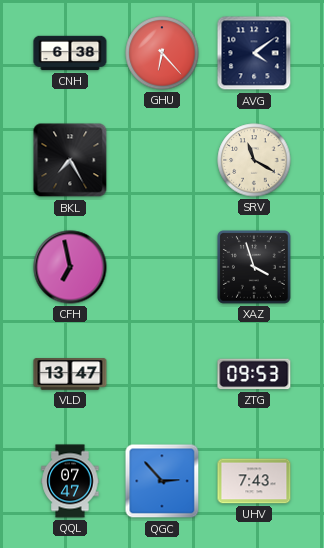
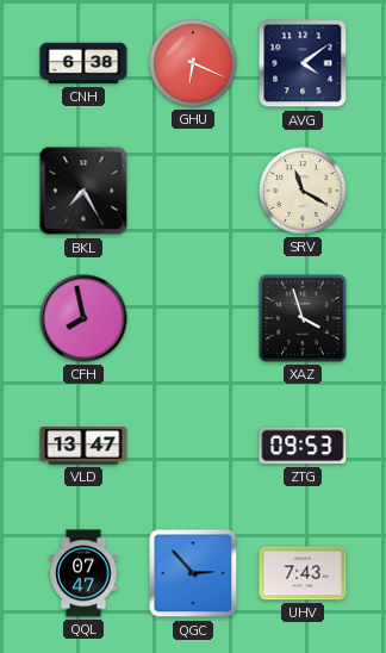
GHU: 6:23 -> 6:19 (193, 63)
CFH: 6:58 -> 7:58 (83, 318)
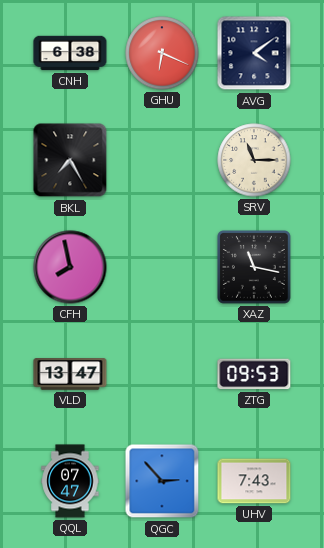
SRV: 11:20 -> 11:15 (254, 160)
XAZ: 3:57 -> 11:17 (254, 267)
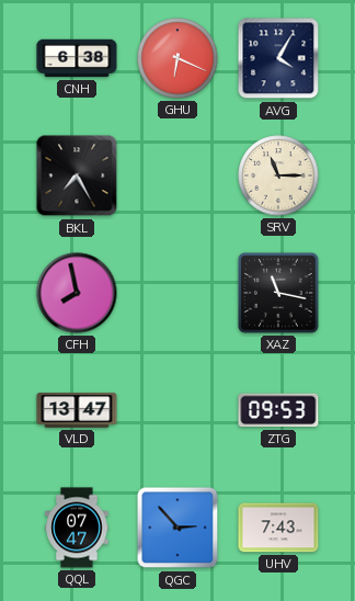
AVG: 4:09 -> 4:05 (278, 58)
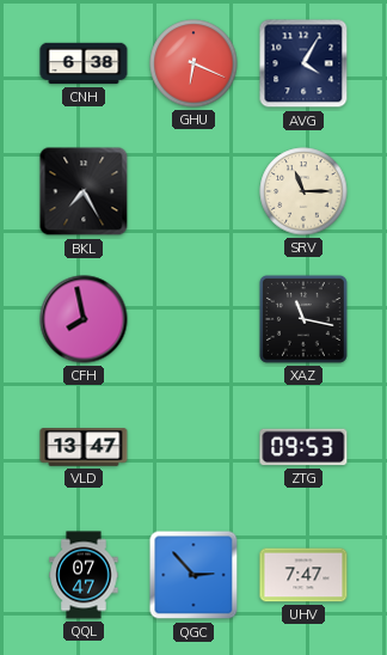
UHV: 7:43 -> 7:47 (303, 575)
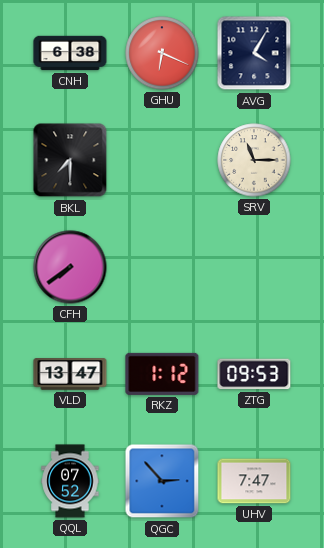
BKL: 7:25 -> 7:30 (70, 160)
CFH: 7:58 -> 7:39 (70, 267)
XAZ: 11:17 -> none (303, 319)
RKZ: none -> 1:12 (162, 374)
QQL: 07:47 -> 07:52 (70, 481)
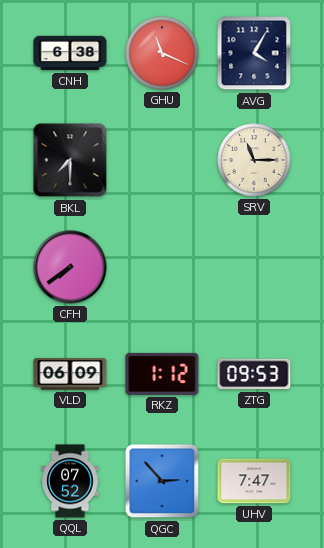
GHU: 6:19 -> 11:19 (162, 53)
VLD: 13:47 -> 06:09 (70, 374)
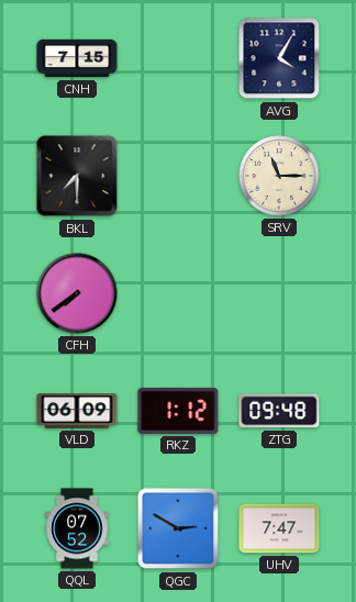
CNH: 6:38 -> 7:15 (77, 58)
GHU: 11:19 -> none (162, 53)
ZTG: 09:53 -> 09:48 (279, 411)
QGC: 2:53 -> 2:50 (178, 528)
